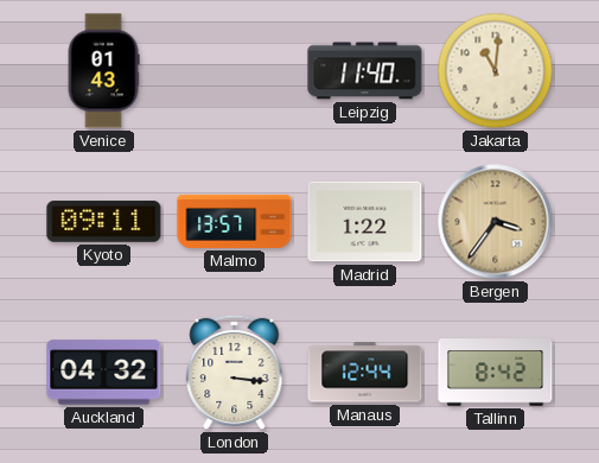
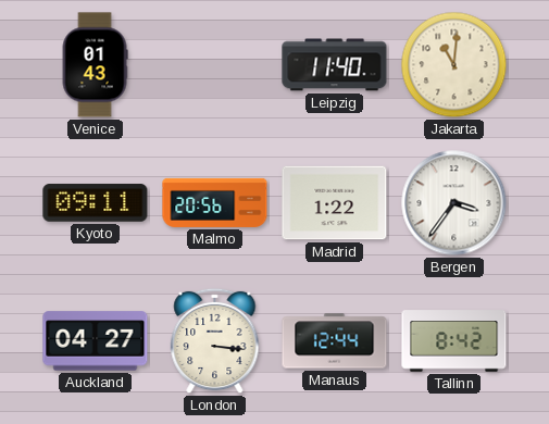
Malmo: 13:57 -> 20:56 (215, 202)
Bergen dial: champagne -> white (454, 203)
Auckland: 04:32 -> 04:27 (96, 341)
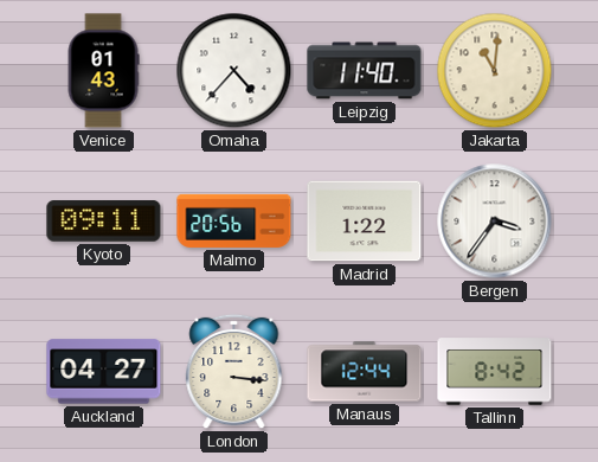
Omaha: none -> 4:37 (234, 71)
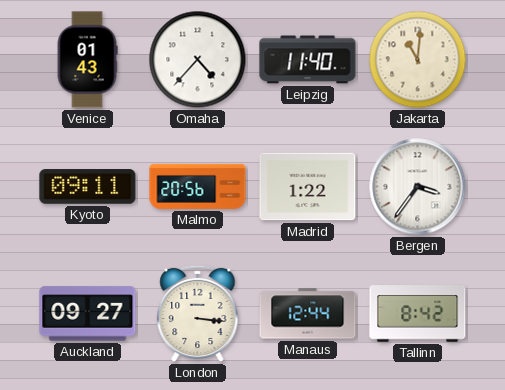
Auckland: 04:27 -> 09:27 (88, 314)
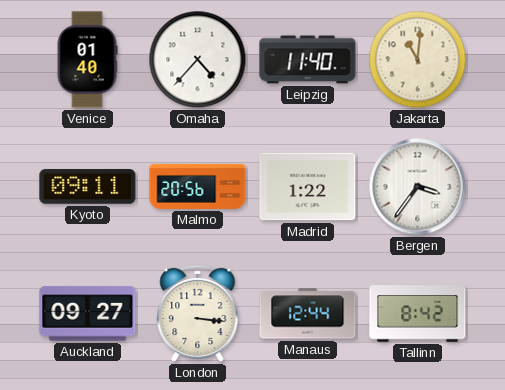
Venice: 01:43 -> 01:40 (87, 60)
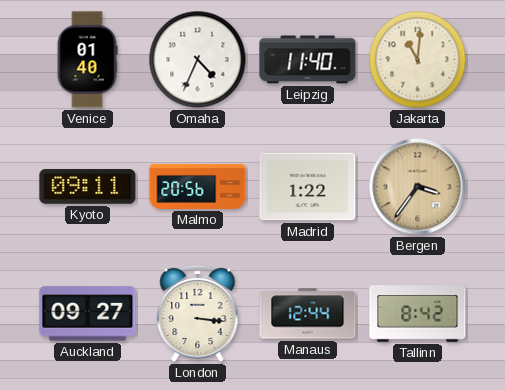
Omaha: 4:37 -> 4:34 (198, 60)
Bergen dial: white -> champagne (418, 187)
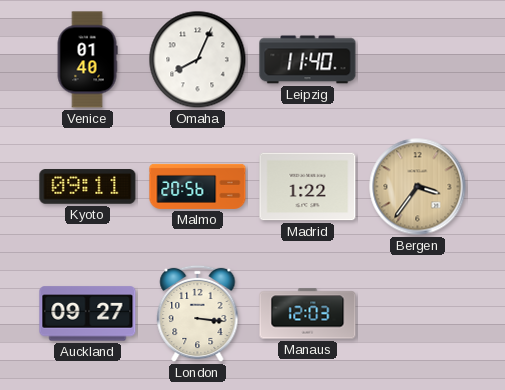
Omaha: 4:34 -> 8:04 (198, 60)
Jakarta: 11:01 -> none (418, 60)
Manaus: 12:44 -> 12:03 (308, 314)
Tallinn: 8:42 -> none (418, 314)
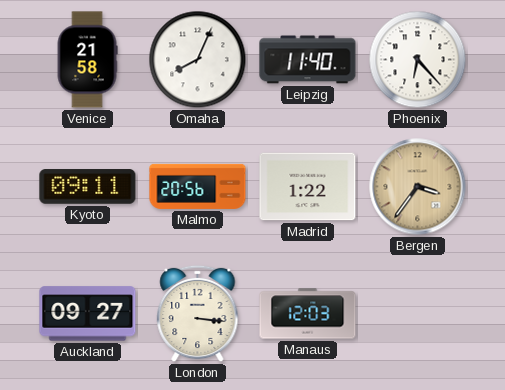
Venice: 01:40 -> 21:58 (87, 60)
Phoenix: none -> 6:23 (418, 60)
